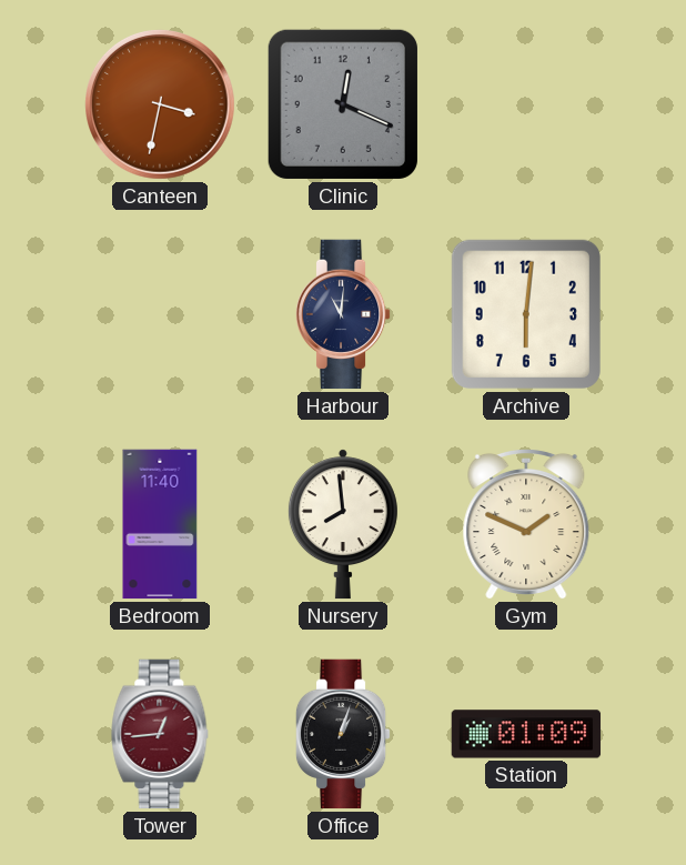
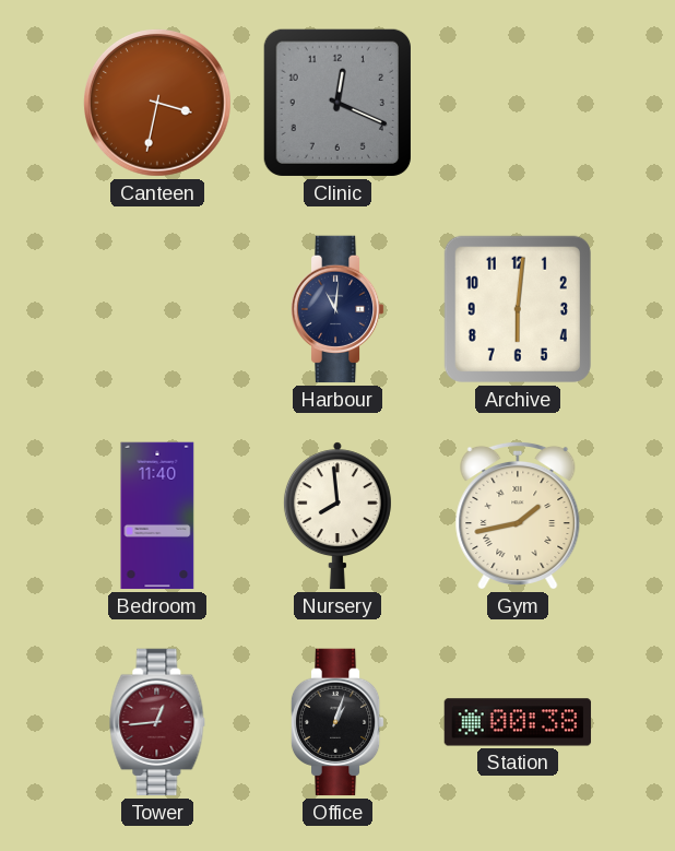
Gym: 1:49 -> 1:43 (518, 516)
Station: 01:09 -> 00:38 (518, 722)
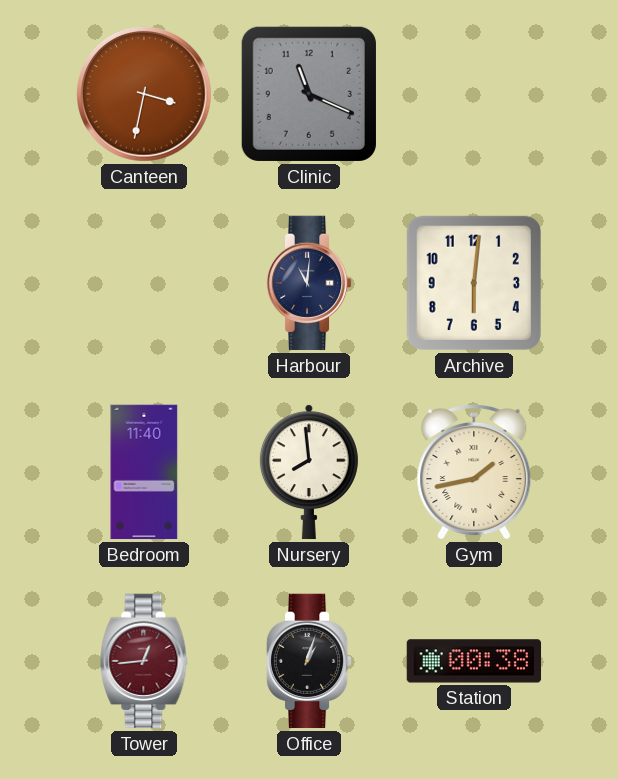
Clinic: 12:19 -> 11:19 (309, 94)
